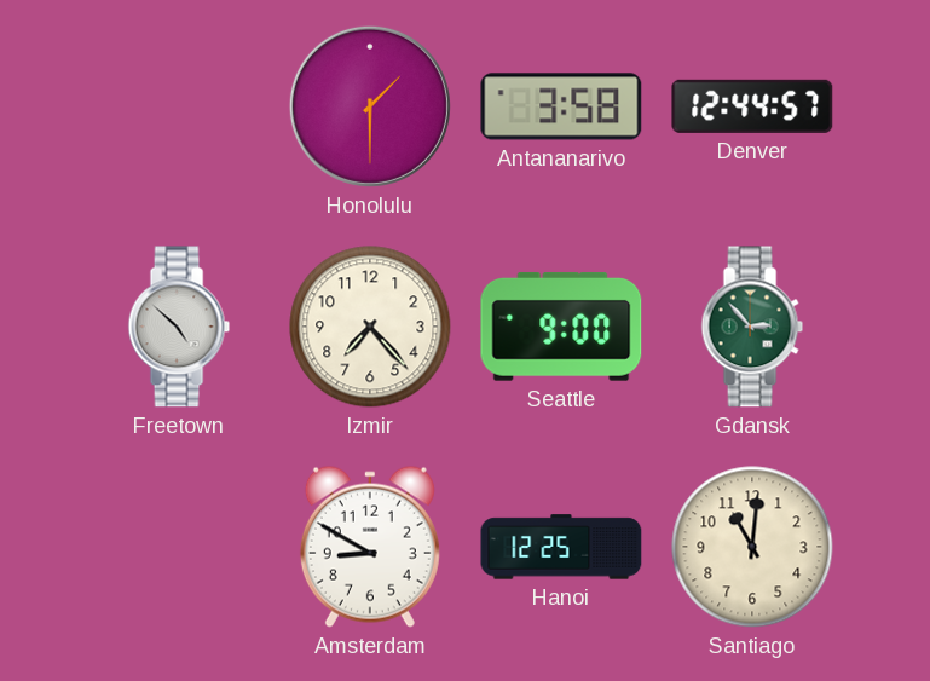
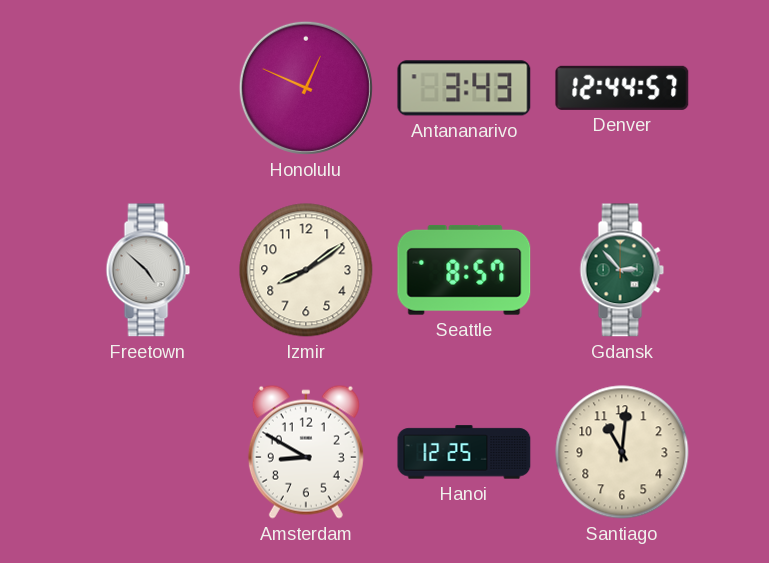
Honolulu: 1:30 -> 12:49 (306, 88)
Antananarivo: 3:58 -> 3:43 (464, 88)
Izmir: 7:23 -> 8:09 (306, 270)
Seattle: 9:00 -> 8:57 (464, 270)
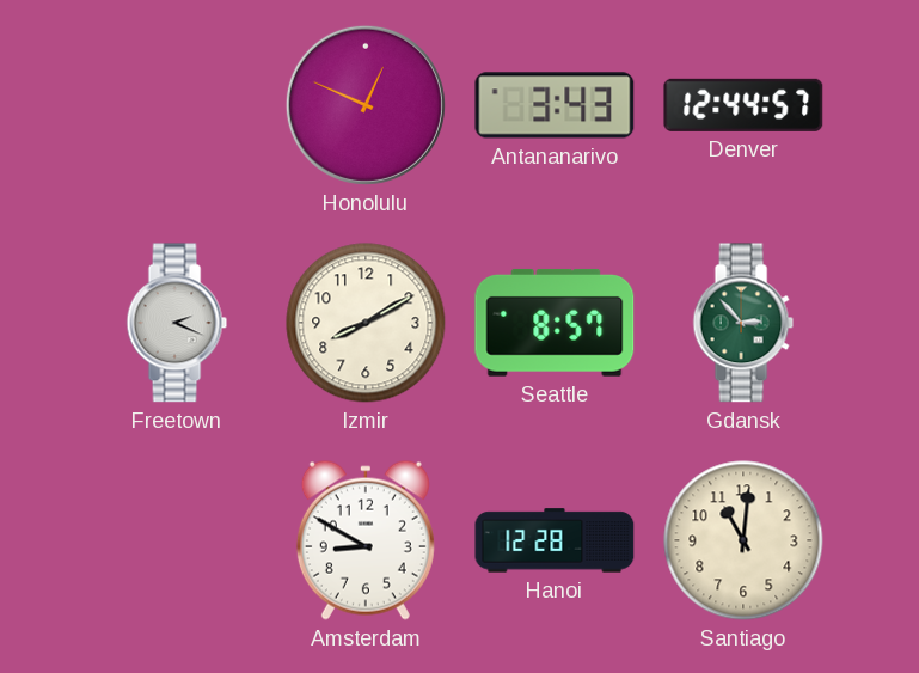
Freetown: 4:52 -> 2:19 (177, 323)
Izmir: 8:09 -> 8:10 (366, 323)
Hanoi: 12:25 -> 12:28 (555, 540)
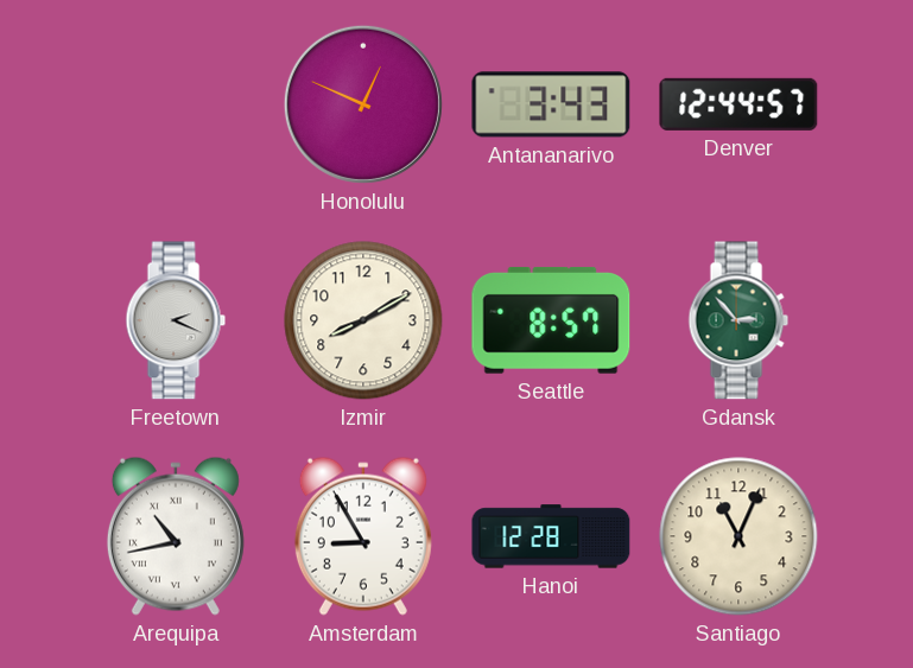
Arequipa: none -> 10:43 (176, 536)
Amsterdam: 8:50 -> 8:55 (363, 536)
Santiago: 11:01 -> 11:04 (738, 536)
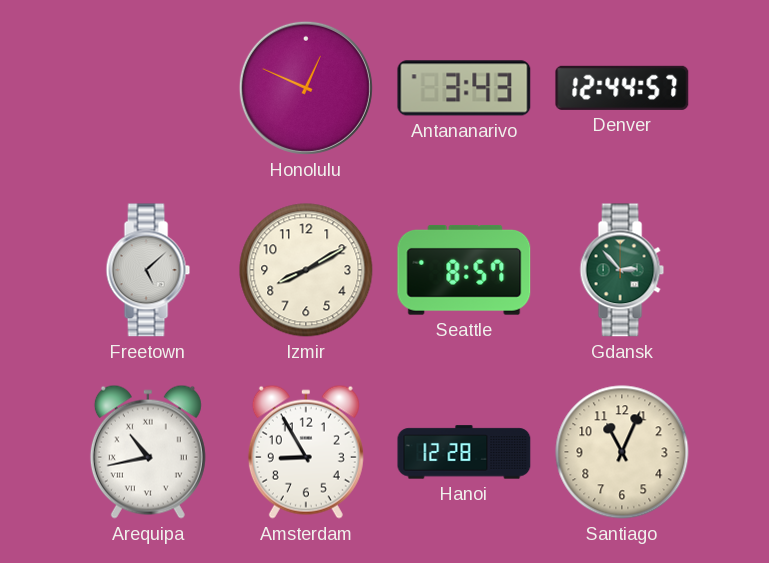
Freetown: 2:19 -> 5:08 (148, 270)
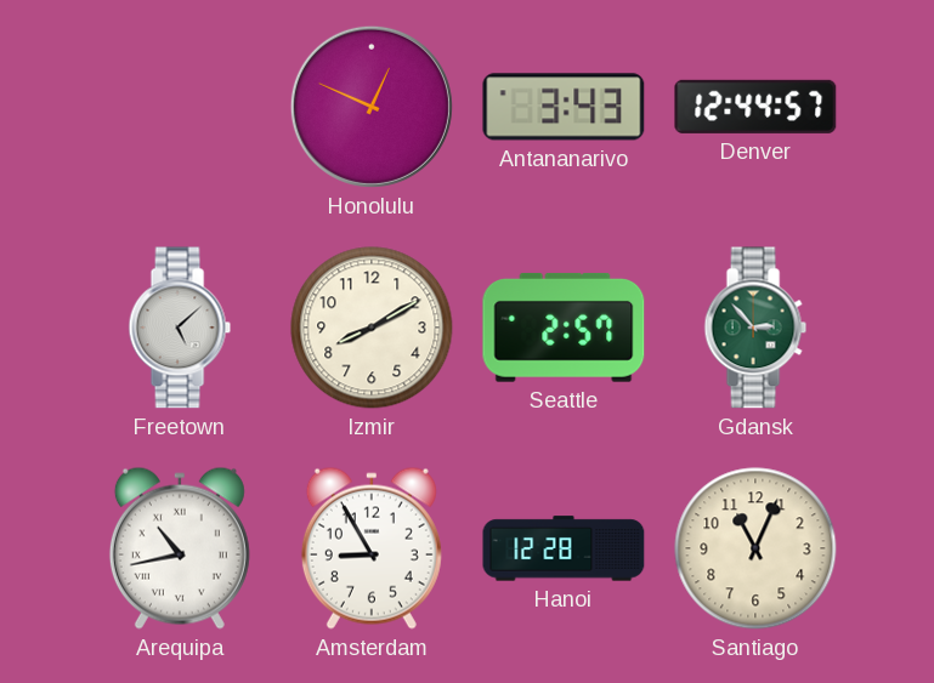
Seattle: 8:57 -> 2:57 (564, 328)
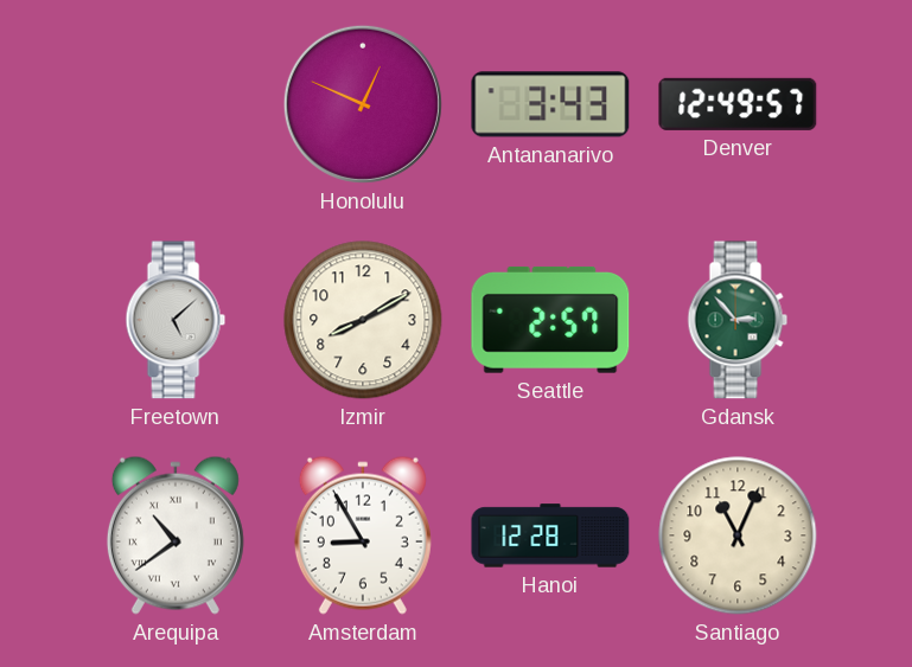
Denver: 12:44 -> 12:49 (738, 104)
Arequipa: 10:43 -> 10:39 (176, 535)
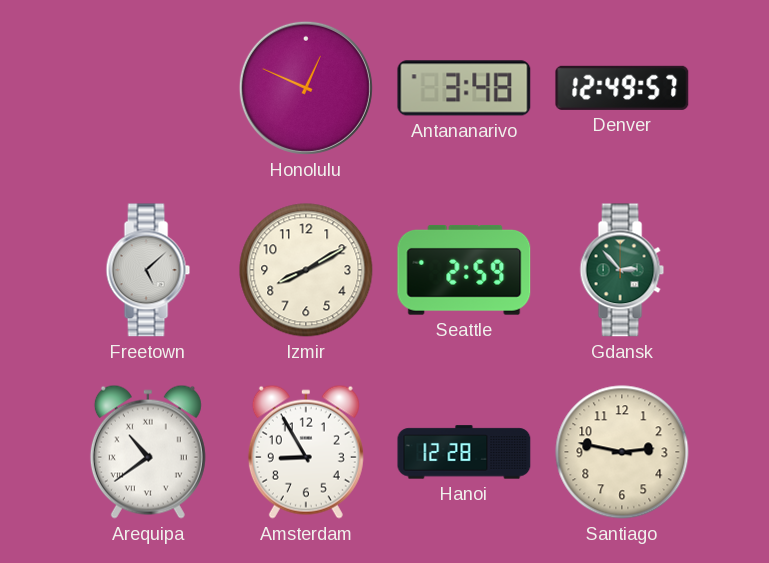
Antananarivo: 3:43 -> 3:48 (464, 88)
Seattle: 2:57 -> 2:59 (464, 270)
Santiago: 11:04 -> 2:47 (622, 452)
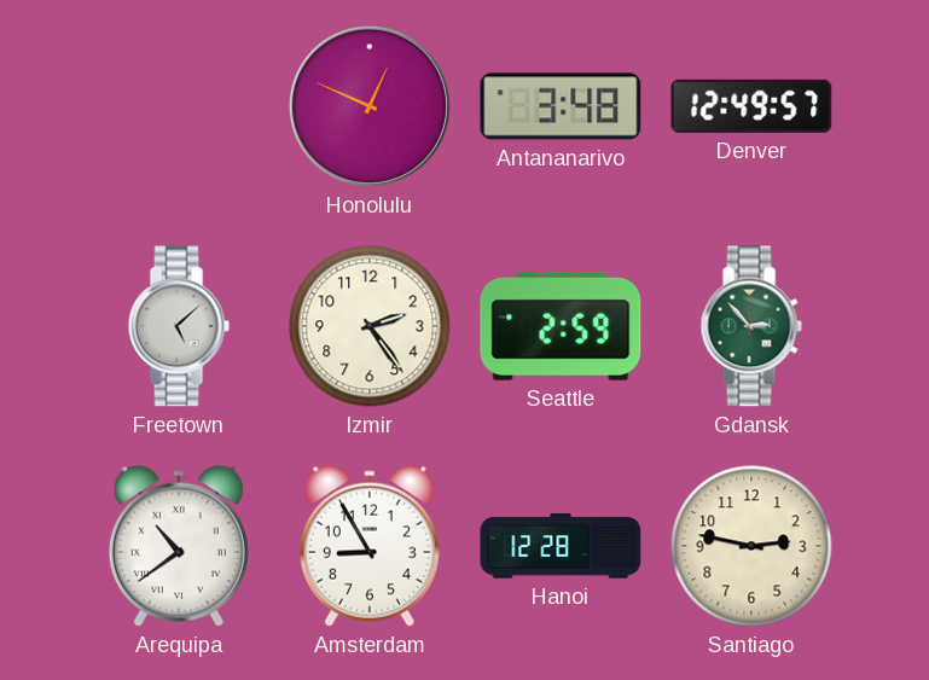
Izmir: 8:10 -> 2:24 (370, 326)
